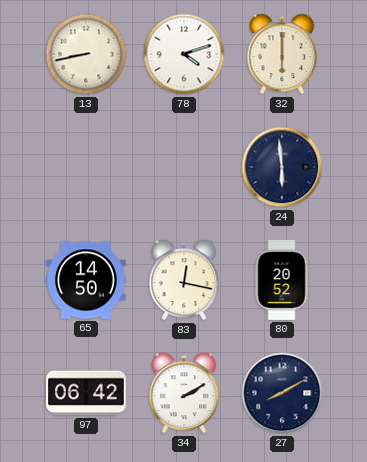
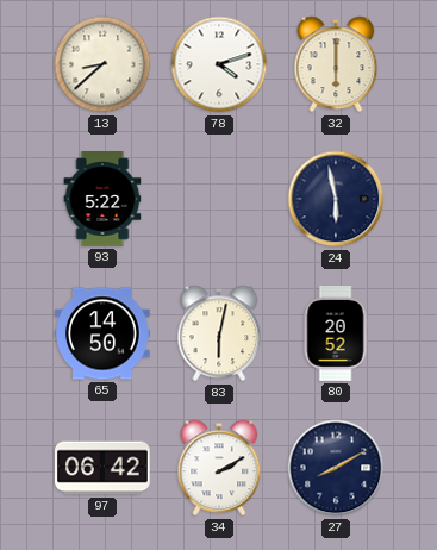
13: 8:43 -> 8:38 (102, 64)
93: none -> 5:22 (102, 200)
24: 5:59 -> 5:58 (336, 199)
83: 12:17 -> 6:02 (219, 333)
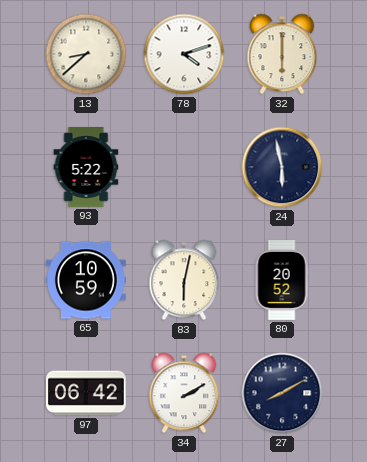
65: 14:50 -> 10:59 (87, 280)
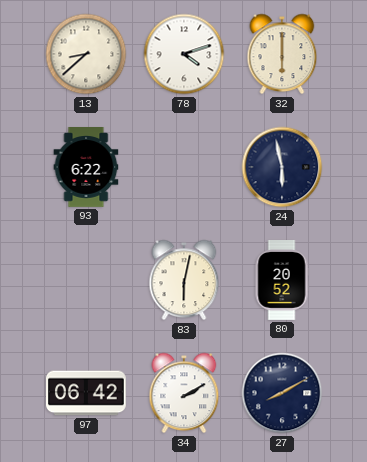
93: 5:22 -> 6:22 (86, 168)
65: 10:59 -> none (87, 280)
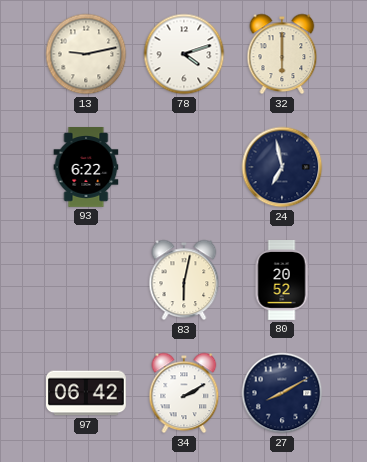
13: 8:38 -> 9:13 (86, 54)
24: 5:58 -> 6:58 (282, 167)
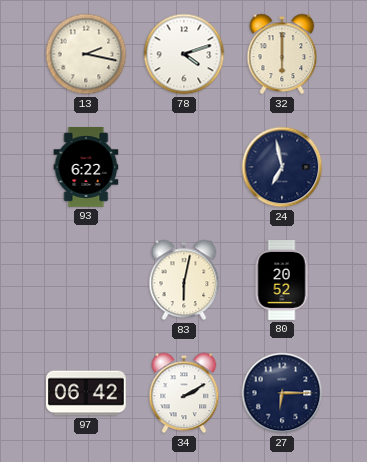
13: 9:13 -> 2:17 (86, 54)
27: 8:10 -> 6:15 (282, 393)
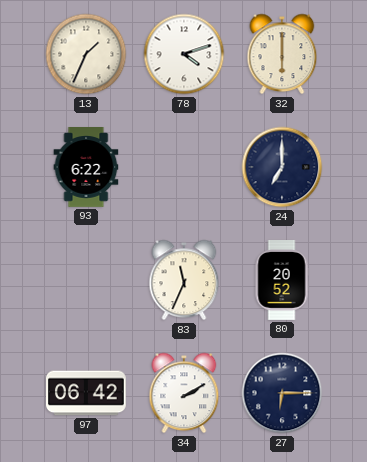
13: 2:17 -> 1:34 (86, 54)
24: 6:58 -> 7:00 (282, 167)
83: 6:02 -> 11:34 (184, 280)
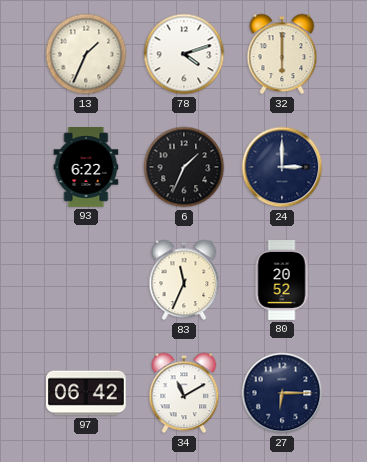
6: none -> 1:34 (184, 167)
24: 7:00 -> 3:00 (282, 167)
34: 2:10 -> 11:10 (184, 393)
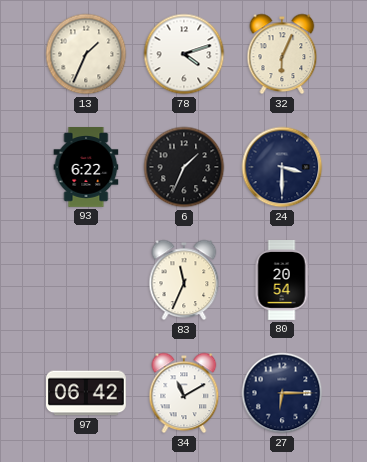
32: 6:00 -> 6:04 (282, 54)
24: 3:00 -> 3:30 (282, 167)
80: 20:52 -> 20:54 (282, 281)
